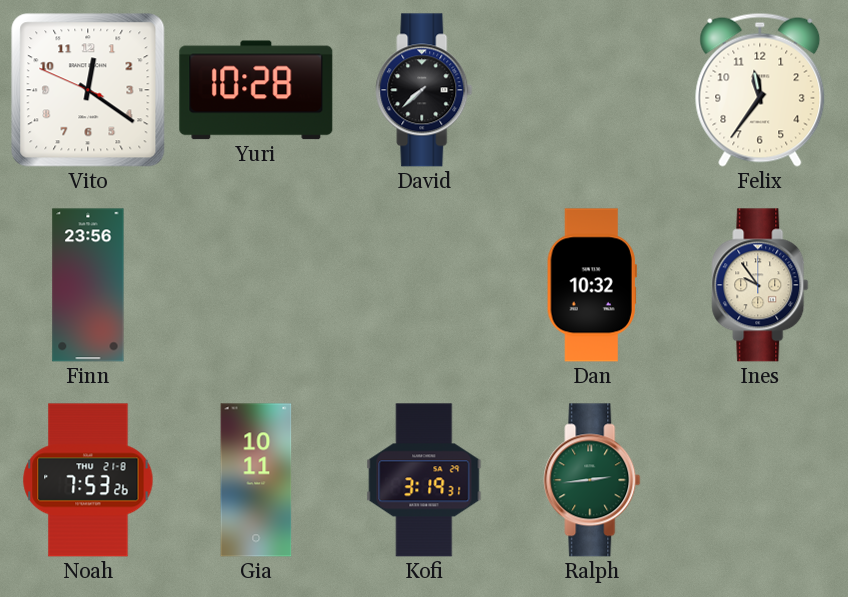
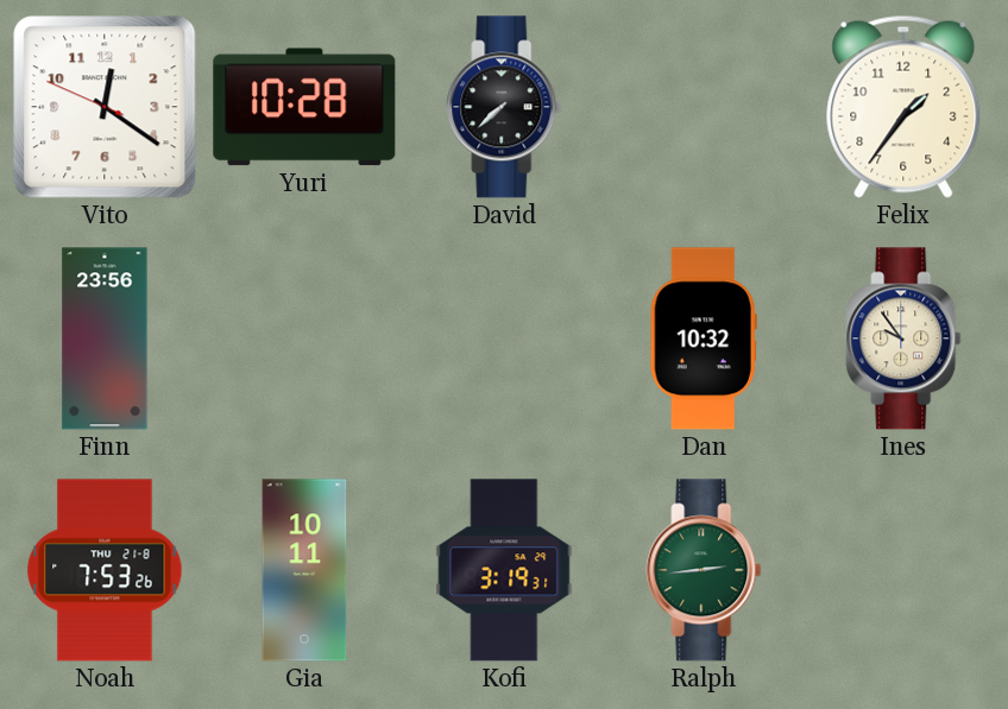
Felix: 11:36 -> 1:36 (903, 107)
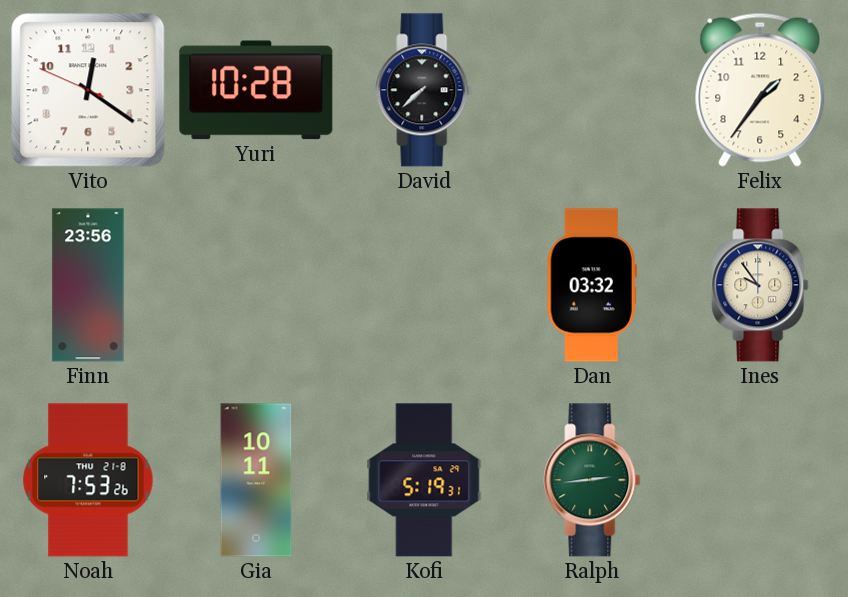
Dan: 10:32 -> 03:32 (592, 285)
Kofi: 3:19 -> 5:19 (424, 480)
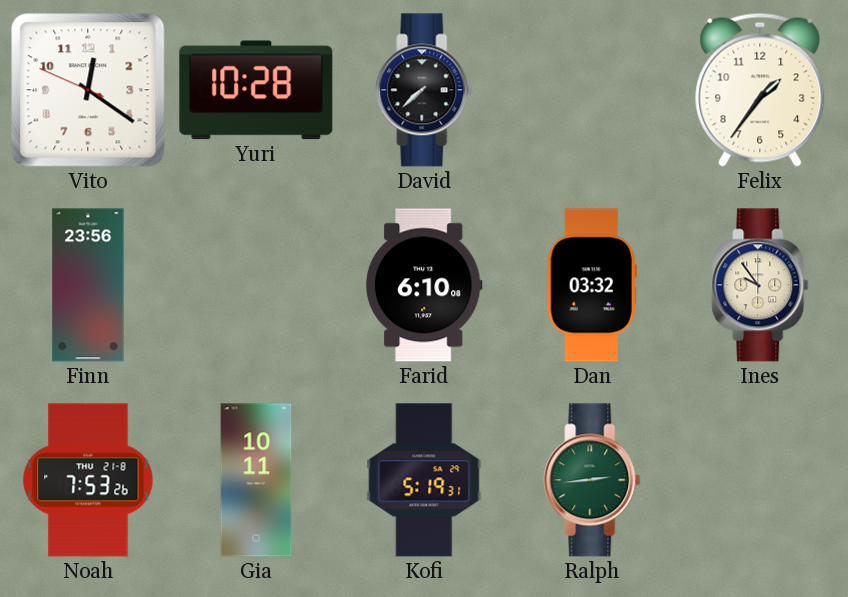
Farid: none -> 6:10 (424, 285)
